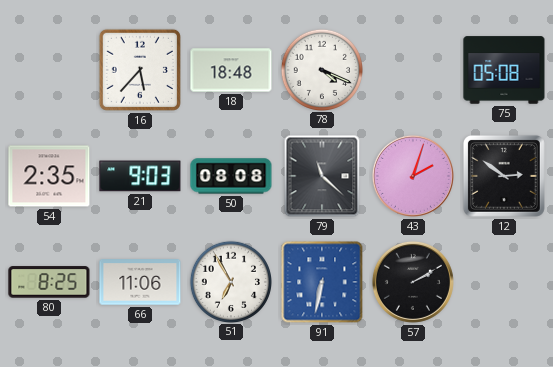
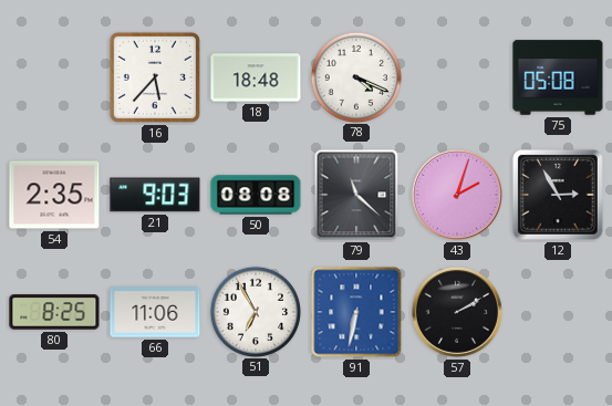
12: 2:51 -> 2:55 (558, 195)
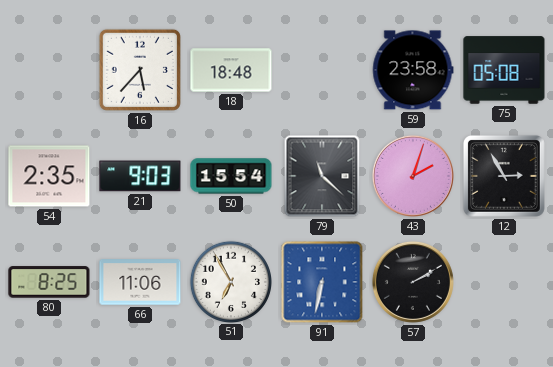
78: 4:19 -> none (355, 76)
59: none -> 23:58 (413, 70)
50: 08:08 -> 15:54 (231, 176)
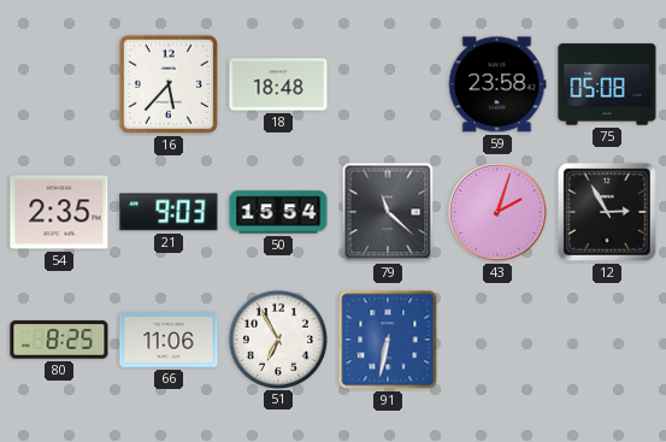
57: 2:10 -> none (413, 282)
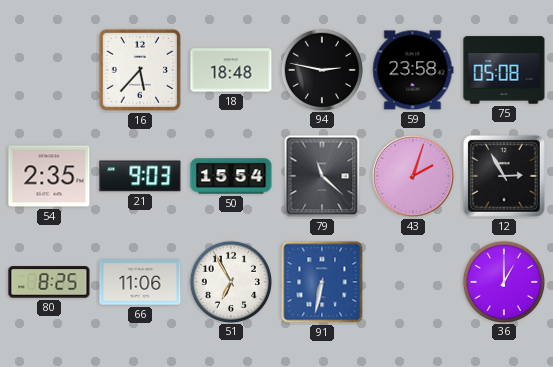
94: none -> 2:47 (321, 69)
36: none -> 1:00 (503, 281)
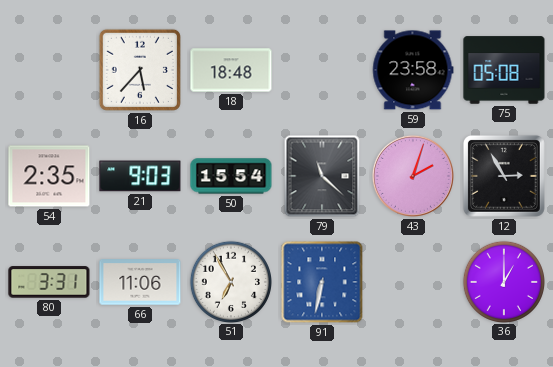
94: 2:47 -> none (321, 69)
80: 8:25 -> 3:31 (49, 282)
